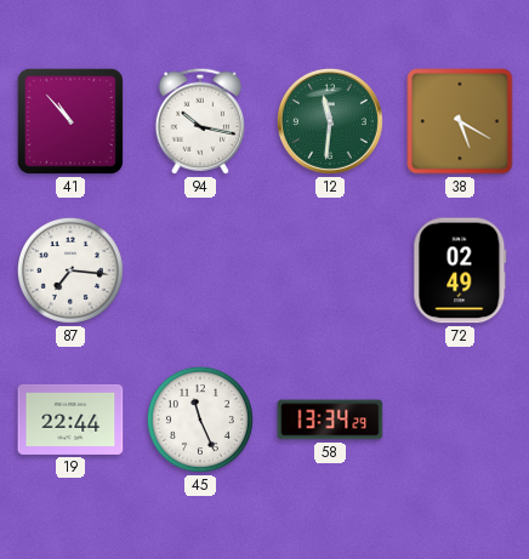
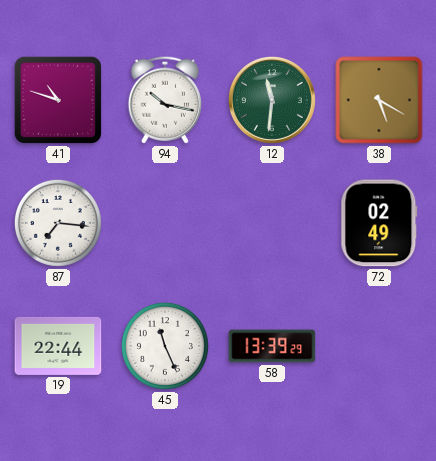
41: 10:53 -> 10:48 (58, 100)
58: 13:34 -> 13:39 (272, 346)
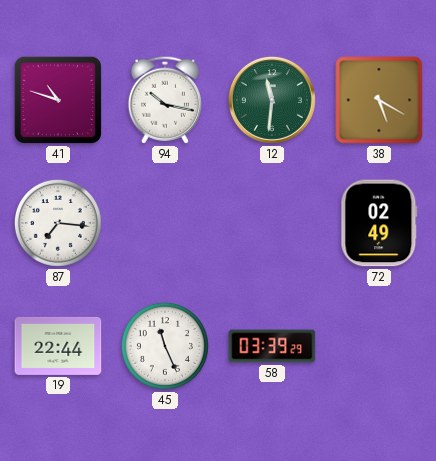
58: 13:39 -> 03:39 (272, 346)
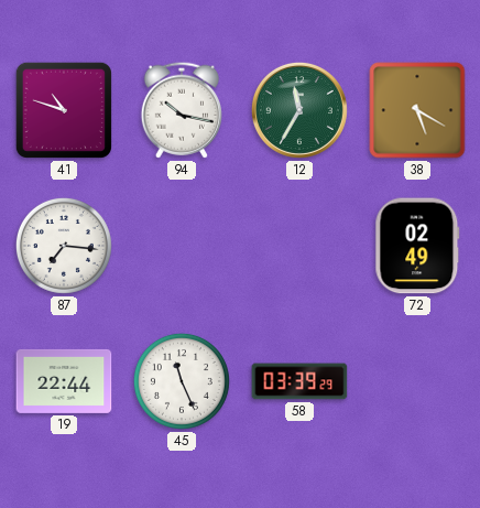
12: 11:31 -> 11:35 (299, 110)
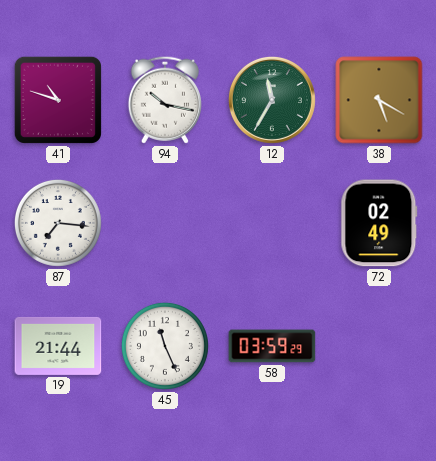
19: 22:44 -> 21:44 (58, 346)
58: 03:39 -> 03:59 (272, 346)
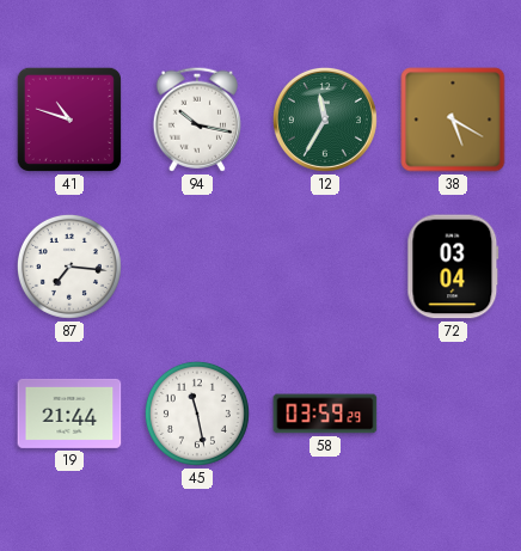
72: 02:49 -> 03:04 (453, 267)
45: 11:26 -> 11:28 (197, 414)
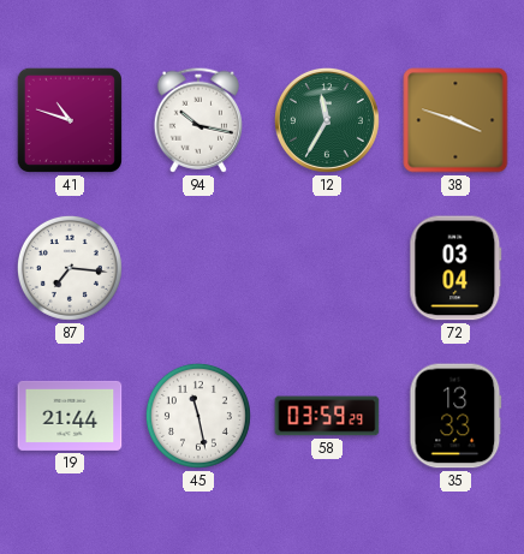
38: 5:20 -> 3:48 (455, 120)
35: none -> 13:33 (455, 416)
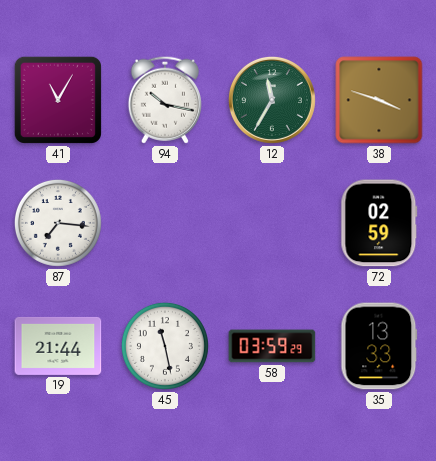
41: 10:48 -> 11:05 (58, 100)
72: 03:04 -> 02:59 (379, 223)
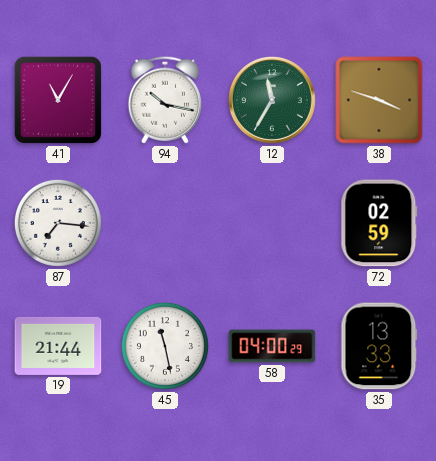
58: 03:59 -> 04:00 (272, 346)
